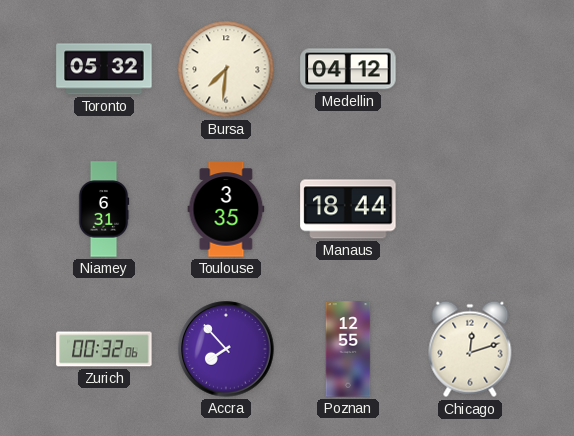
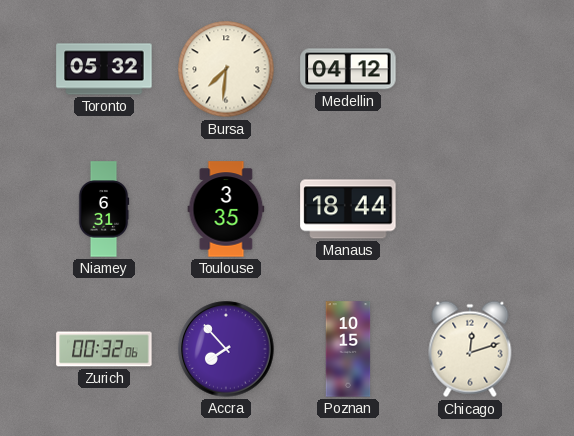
Poznan: 12:55 -> 10:15 (348, 349)
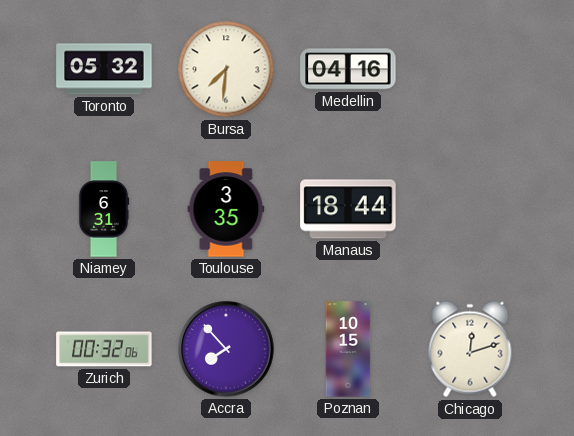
Medellin: 04:12 -> 04:16 (348, 69)
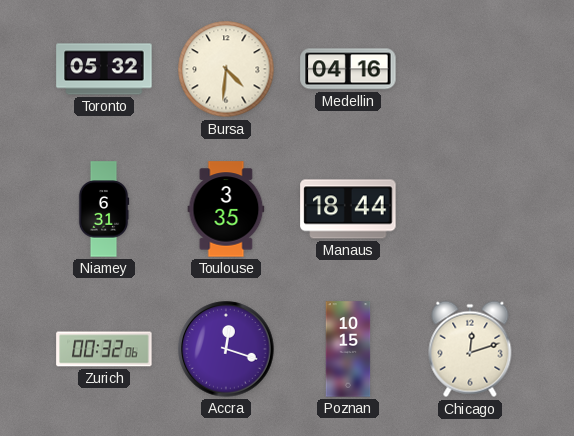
Bursa: 7:31 -> 4:31 (226, 69)
Accra: 7:53 -> 12:18 (226, 349)
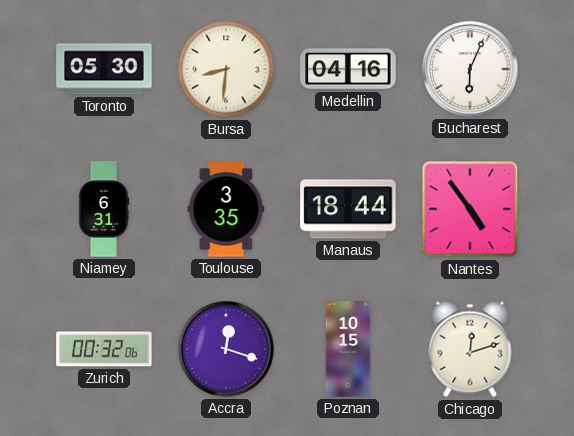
Toronto: 05:32 -> 05:30 (104, 69)
Bursa: 4:31 -> 8:31 (226, 69)
Bucharest: none -> 6:04 (470, 69)
Nantes: none -> 4:54 (470, 209)
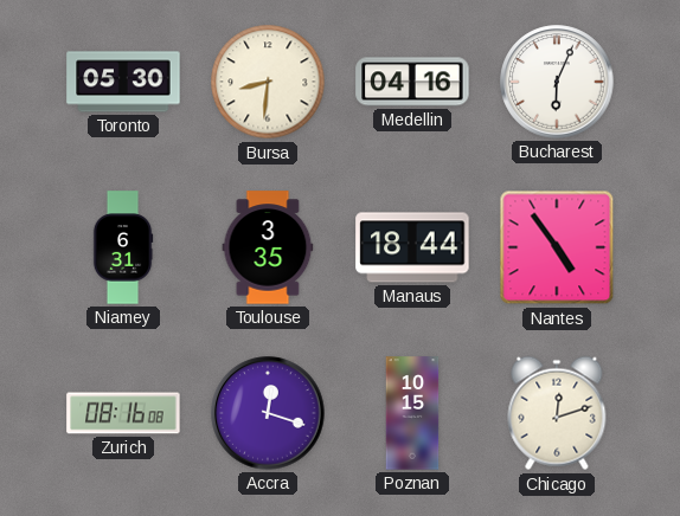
Zurich: 00:32 -> 08:16 (123, 413)
